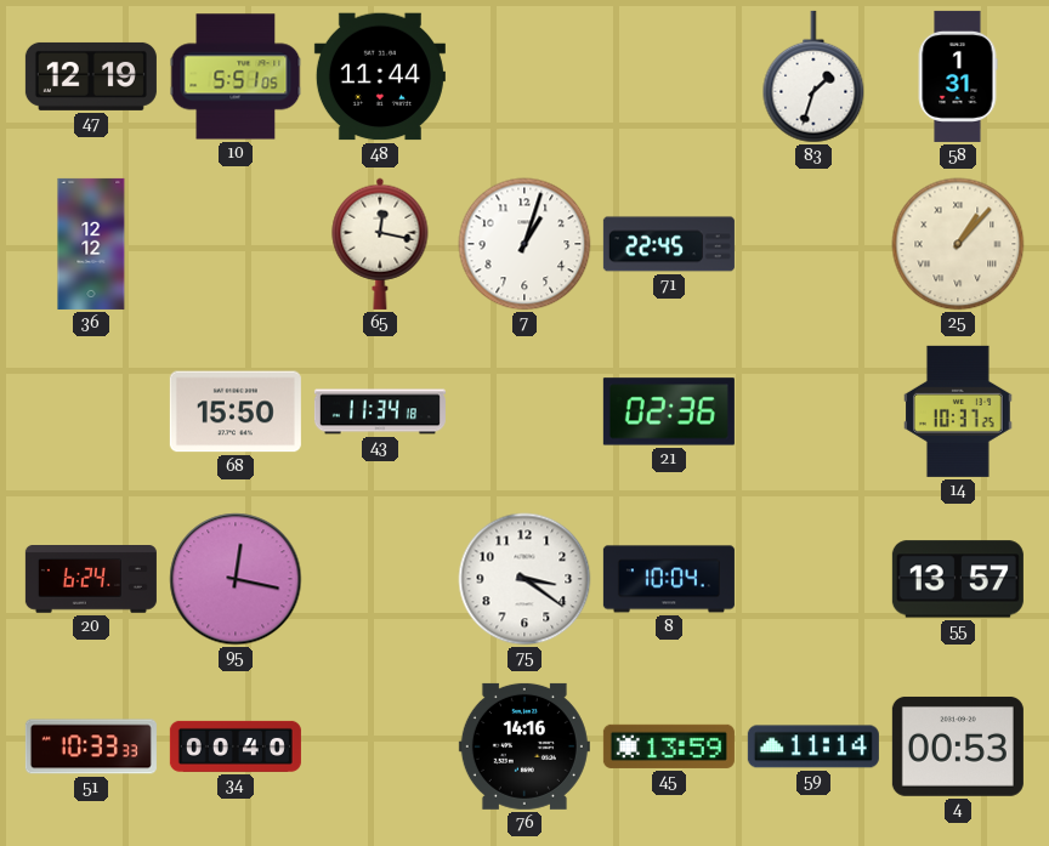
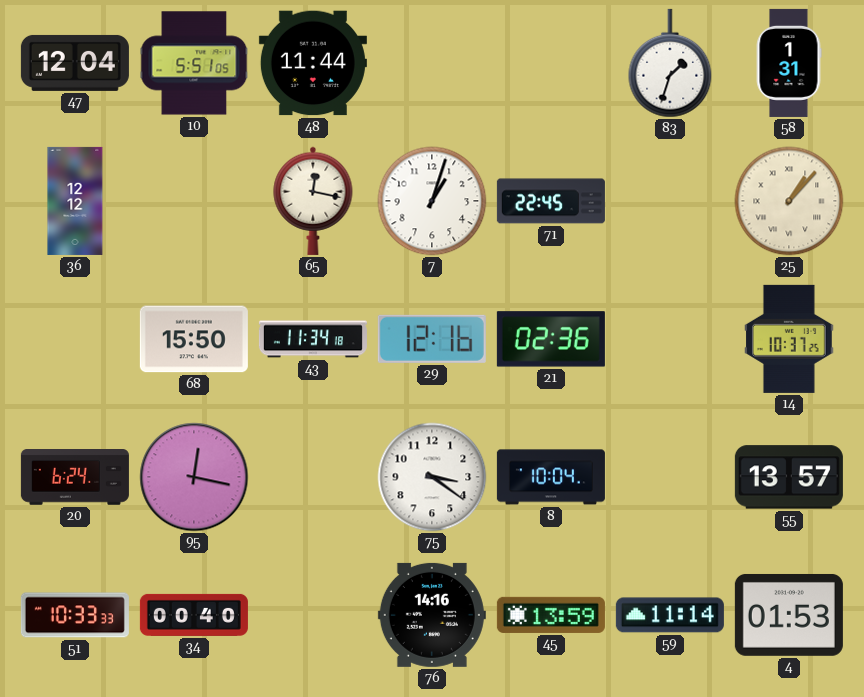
47: 12:19 -> 12:04 (75, 63)
29: none -> 12:16 (432, 339)
4: 00:53 -> 01:53 (789, 615)
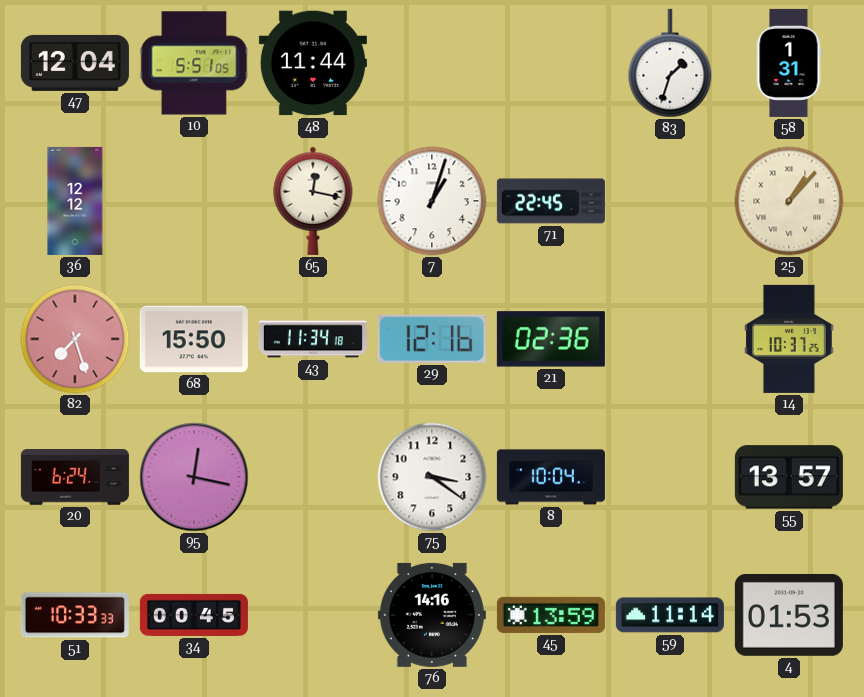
82: none -> 7:27 (75, 339)
34: 00:40 -> 00:45 (194, 615)
